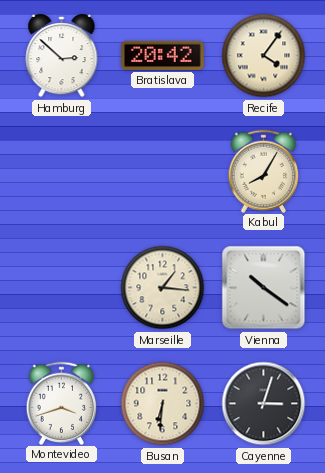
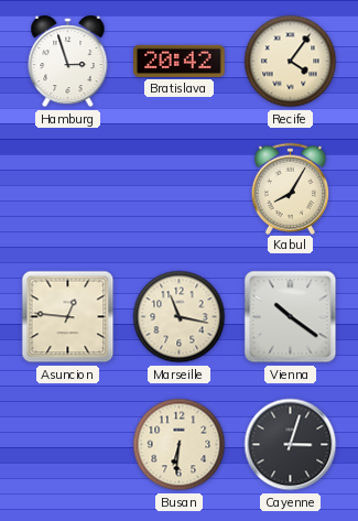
Hamburg: 2:52 -> 2:57 (68, 62)
Asuncion: none -> 12:46 (68, 317)
Marseille: 1:16 -> 11:17 (180, 317)
Montevideo: 3:42 -> none (62, 403)
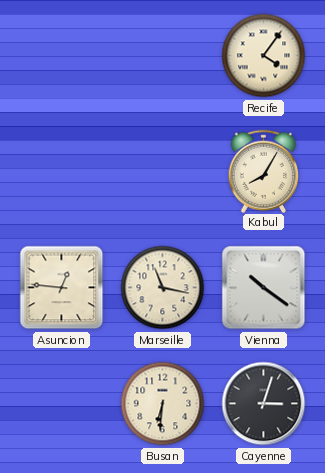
Hamburg: 2:57 -> none (68, 62)
Bratislava: 20:42 -> none (180, 61)
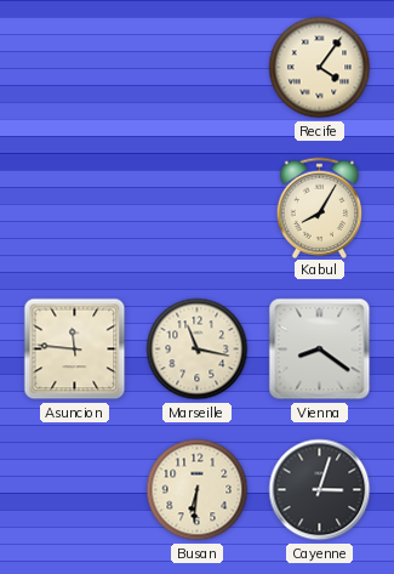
Asuncion: 12:46 -> 11:46 (75, 349)
Vienna: 10:21 -> 8:21 (320, 349)
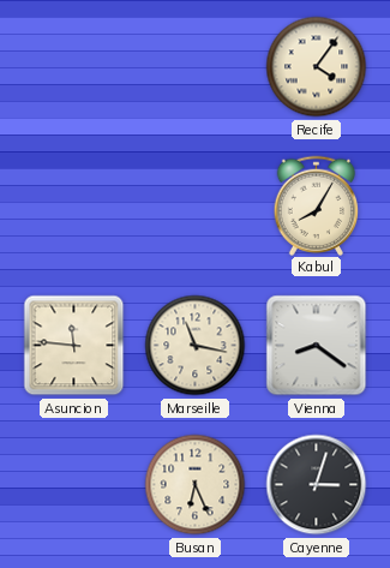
Busan: 6:31 -> 6:26 (196, 485)
